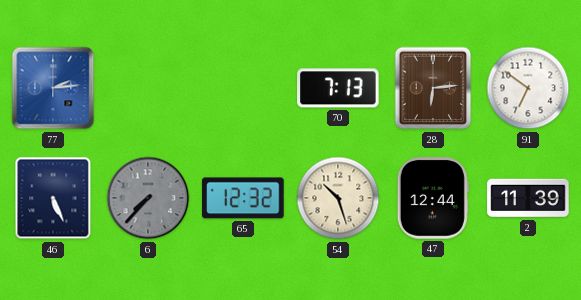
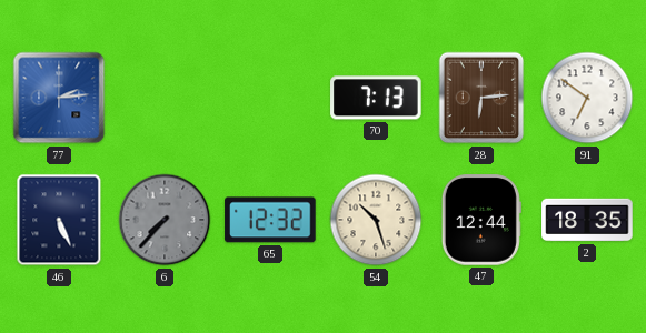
2: 11:39 -> 18:35 (587, 220)
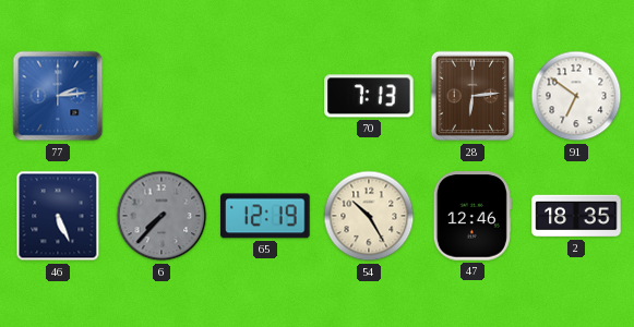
65: 12:32 -> 12:19 (265, 216)
54: 10:27 -> 10:25 (369, 216)
47: 12:44 -> 12:46 (472, 216)
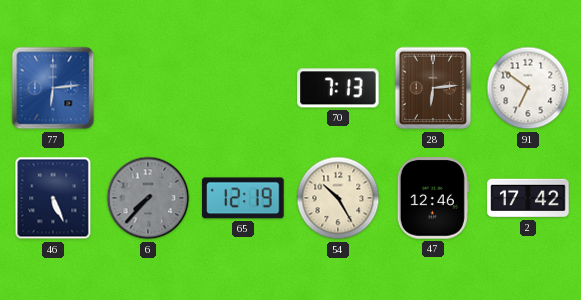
77: 2:14 -> 6:14 (53, 88)
2: 18:35 -> 17:42 (528, 198)
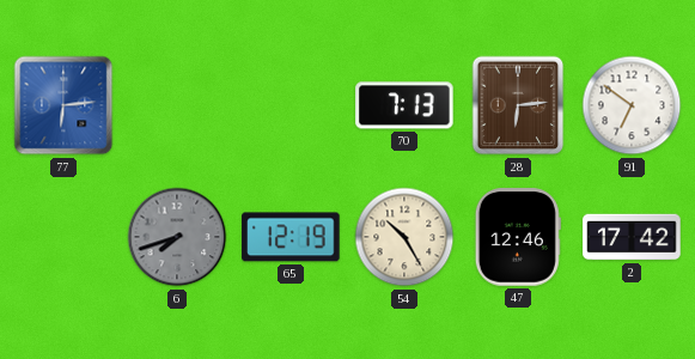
46: 5:26 -> none (53, 198)
6: 7:37 -> 7:42 (177, 237)
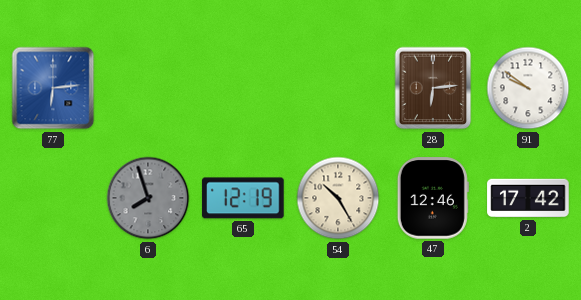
70: 7:13 -> none (404, 105)
91: 6:51 -> 9:51 (528, 88)
6: 7:42 -> 7:57 (148, 198)
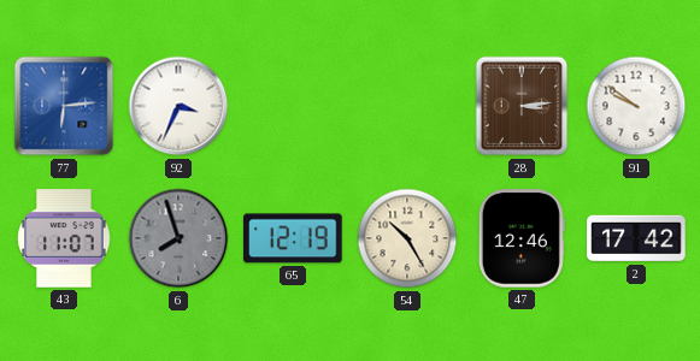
92: none -> 3:34 (178, 106)
28: 6:14 -> 3:14 (522, 106)
43: none -> 11:07 (64, 238)
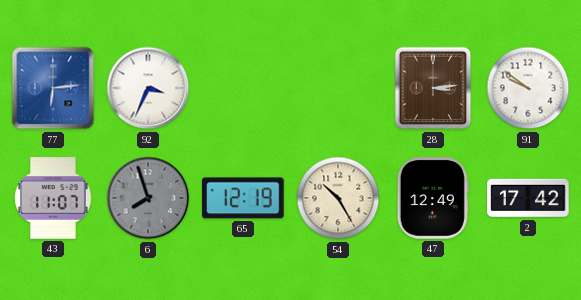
47: 12:46 -> 12:49 (433, 198)
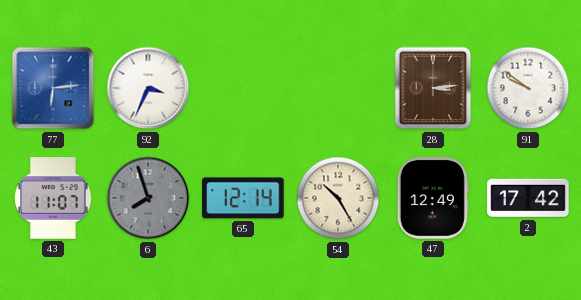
65: 12:19 -> 12:14 (243, 198)
